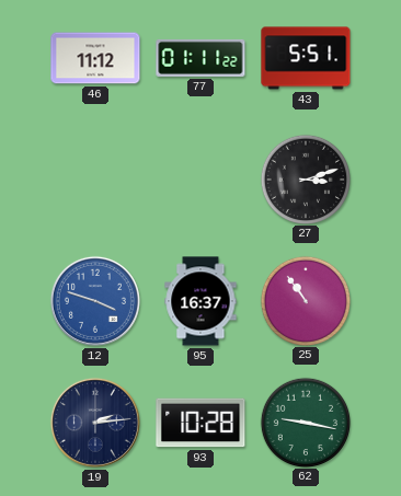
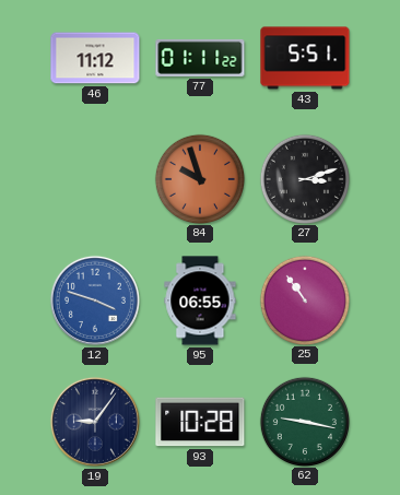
84: none -> 9:57 (199, 178)
95: 16:37 -> 06:55 (200, 300)
19: 2:14 -> 9:06 (95, 422)
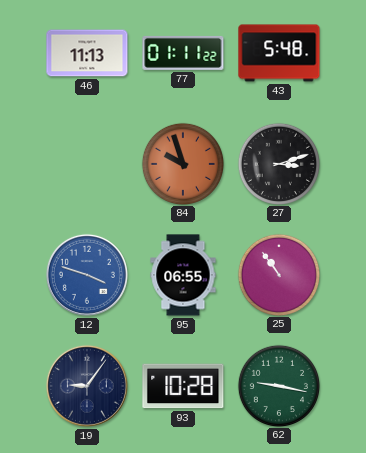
46: 11:12 -> 11:13 (87, 53)
43: 5:51 -> 5:48 (279, 53)
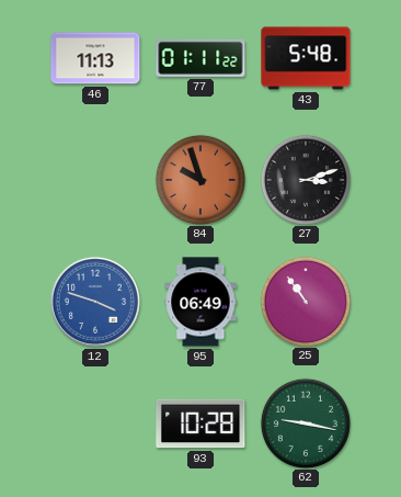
95: 06:55 -> 06:49 (200, 302)
19: 9:06 -> none (87, 386)
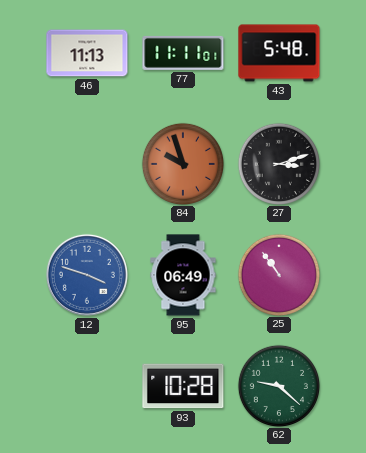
77: 01:11 -> 11:11 (183, 53)
62: 9:17 -> 9:22 (278, 385)
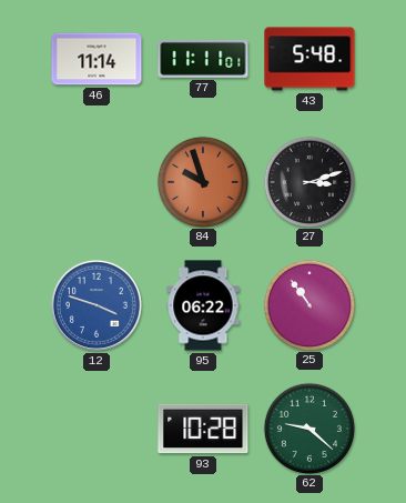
46: 11:13 -> 11:14 (97, 59)
95: 06:49 -> 06:22 (203, 305)
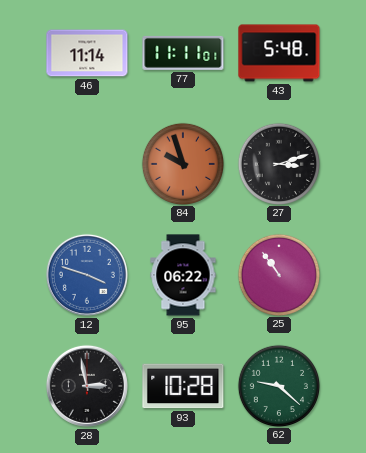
28: none -> 2:58 (87, 386)
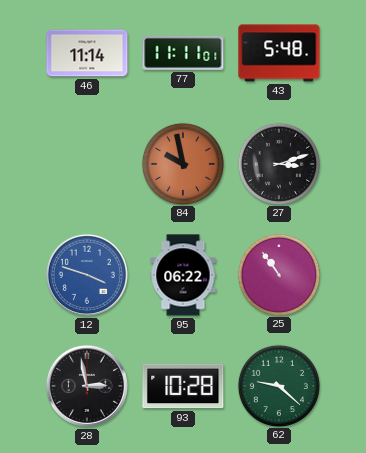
84: 9:57 -> 9:58 (182, 163)
